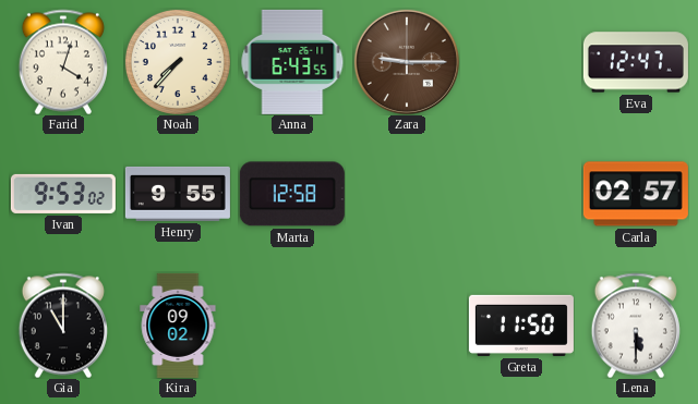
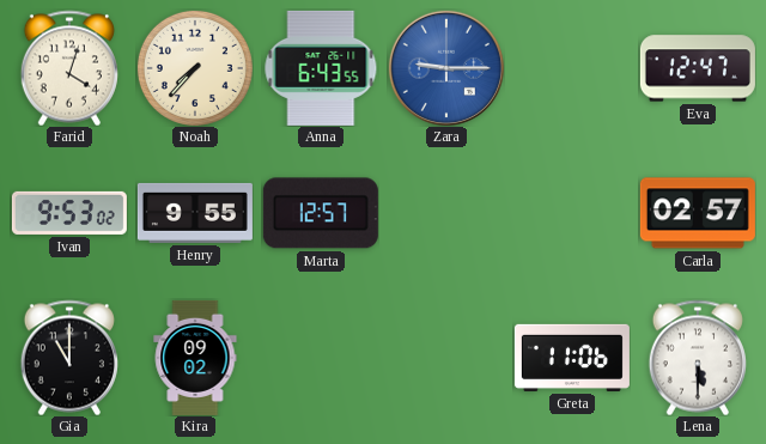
Zara dial: brown -> blue (446, 68)
Marta: 12:58 -> 12:57 (321, 213)
Greta: 11:50 -> 11:06 (572, 358)
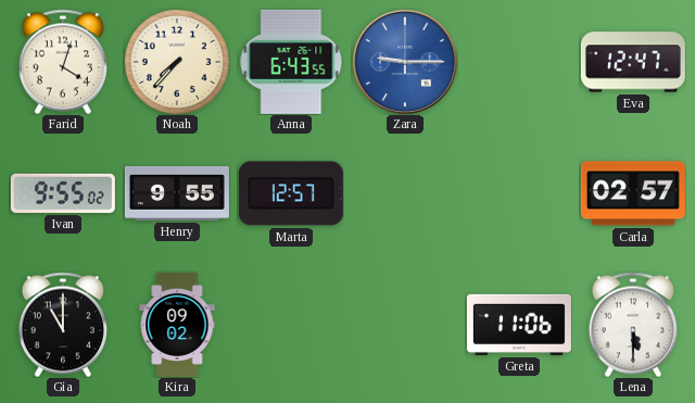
Ivan: 9:53 -> 9:55 (63, 193)
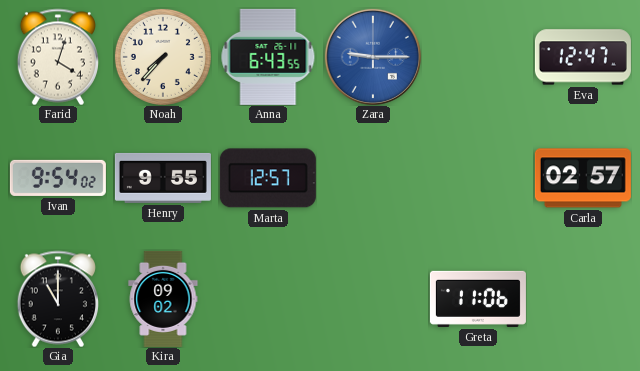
Ivan: 9:55 -> 9:54 (58, 178)
Lena: 5:30 -> none (633, 325)
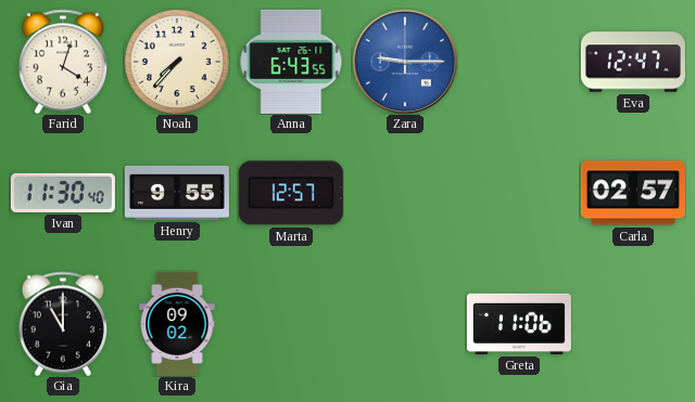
Ivan: 9:54 -> 11:30 (63, 193)
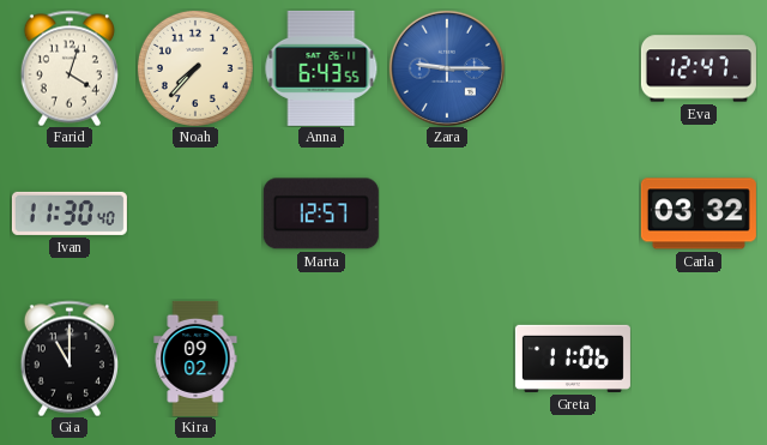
Henry: 9:55 -> none (177, 193)
Carla: 02:57 -> 03:32 (699, 214)
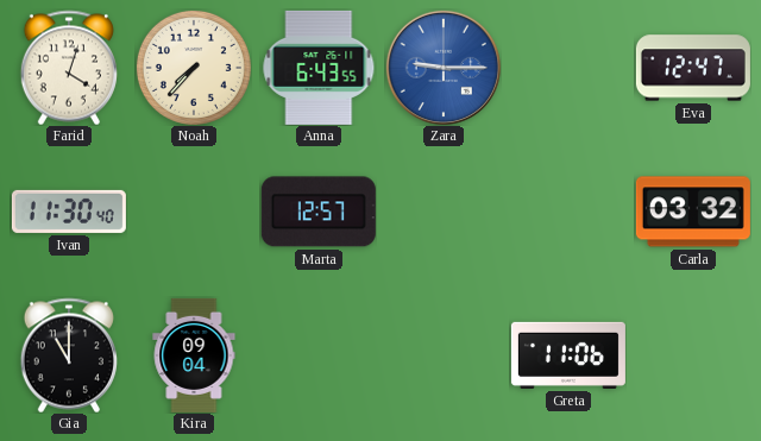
Kira: 09:02 -> 09:04 (194, 355)
